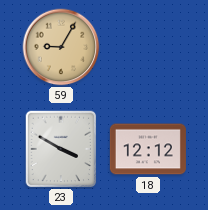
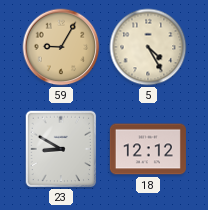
5: none -> 4:25 (148, 47)
23: 3:50 -> 8:50 (61, 149)
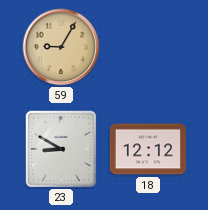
5: 4:25 -> none (148, 47)
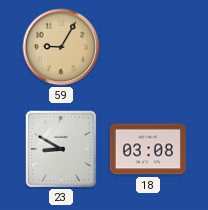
18: 12:12 -> 03:08 (148, 149)
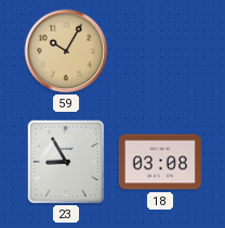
59: 9:05 -> 10:05 (66, 51)
23: 8:50 -> 8:55 (66, 162)
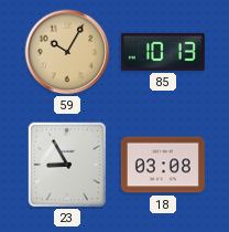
85: none -> 10:13 (163, 52)
